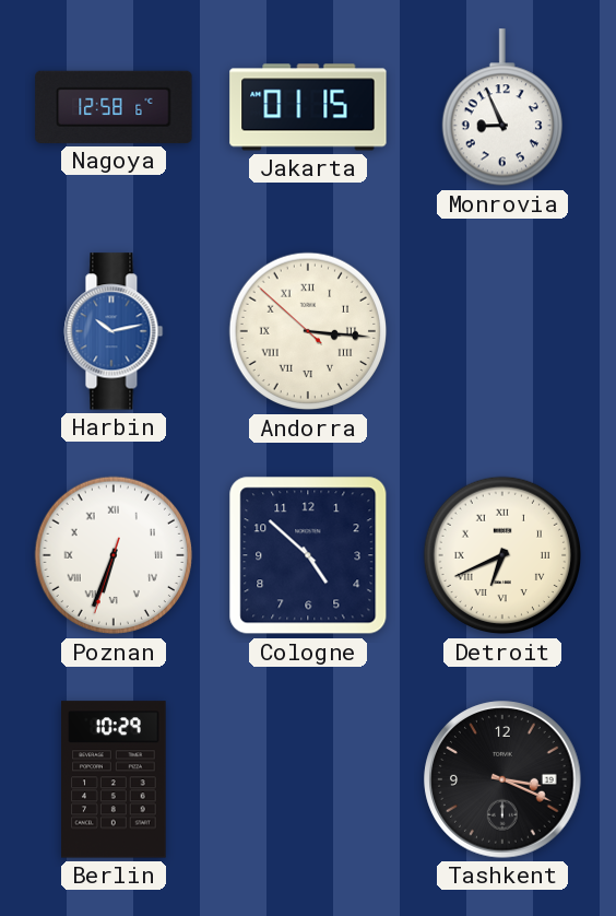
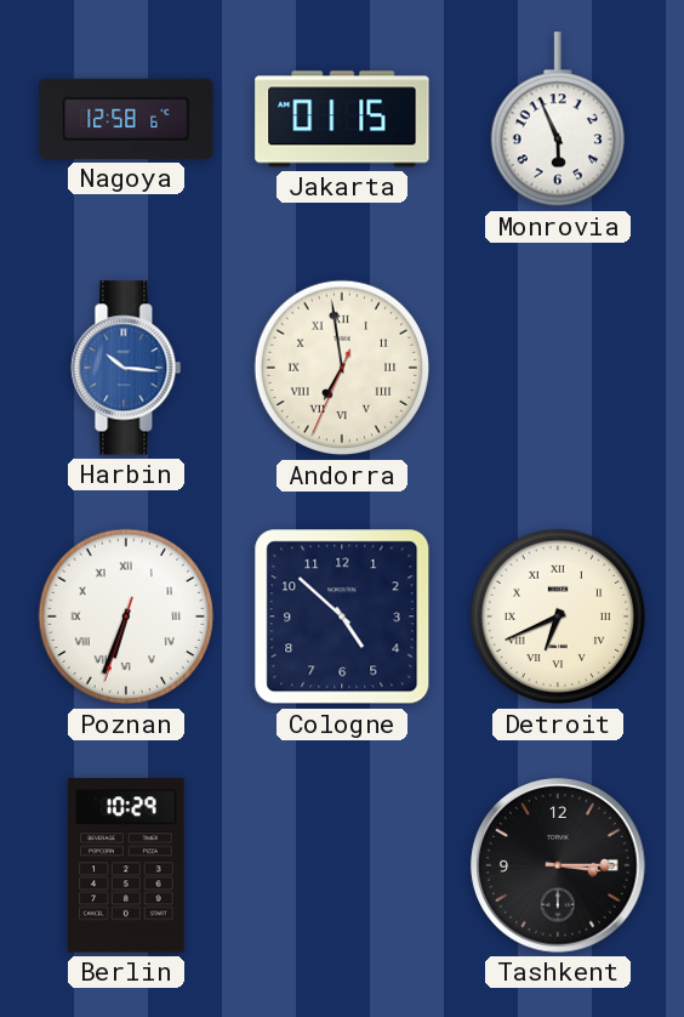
Monrovia: 8:56 -> 5:56 (558, 120)
Harbin: 10:13 -> 10:16 (126, 368)
Andorra: 3:15 -> 6:58 (342, 368)
Tashkent: 3:19 -> 3:15 (558, 865)
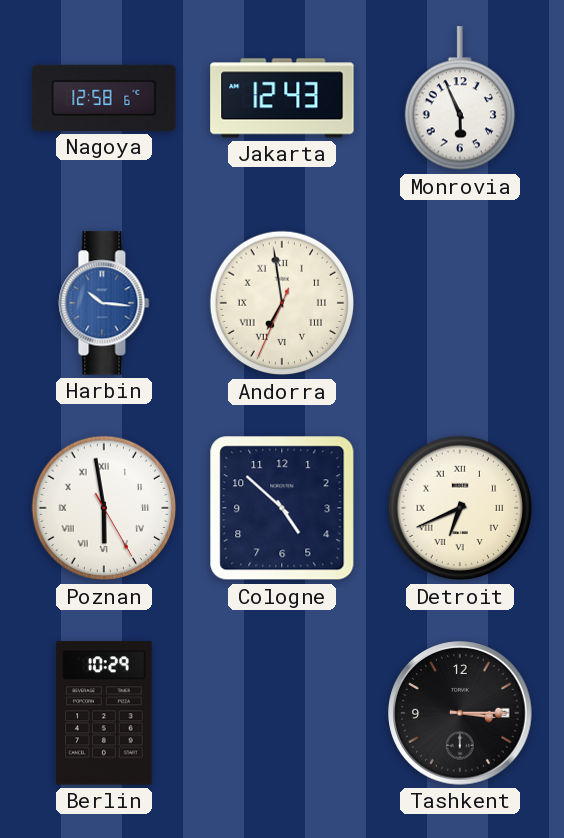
Jakarta: 01:15 -> 12:43 (282, 98)
Poznan: 6:33 -> 5:58 (104, 508)
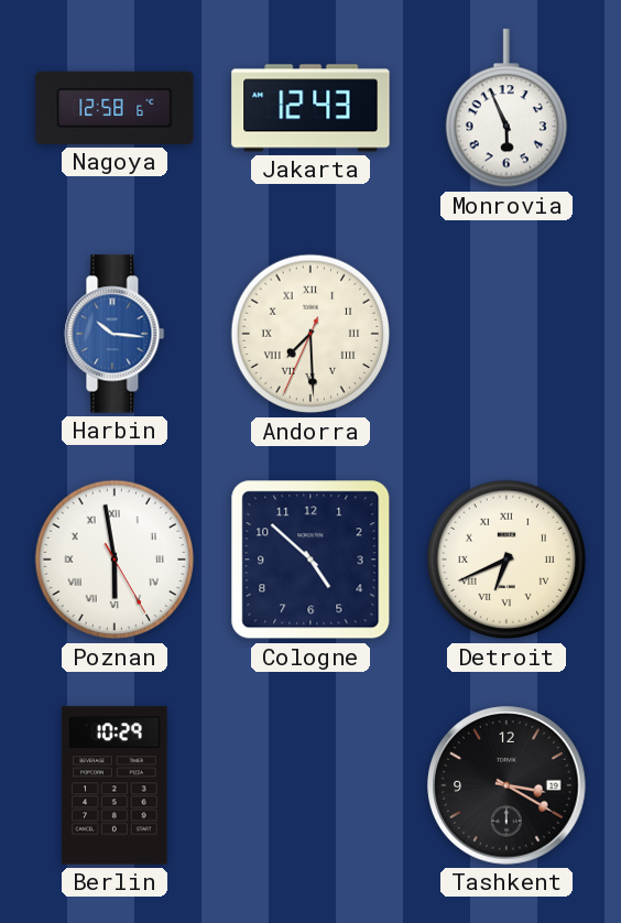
Andorra: 6:58 -> 7:29 (310, 334)
Tashkent: 3:15 -> 3:20 (506, 785)
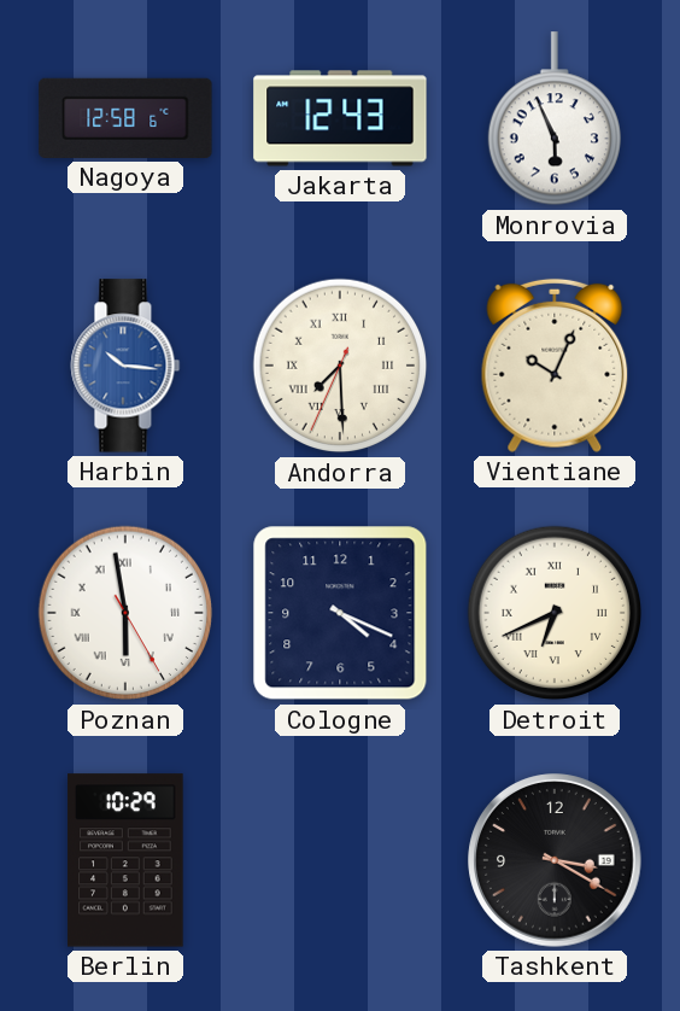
Vientiane: none -> 10:04 (555, 366)
Cologne: 4:52 -> 4:19 (340, 613)
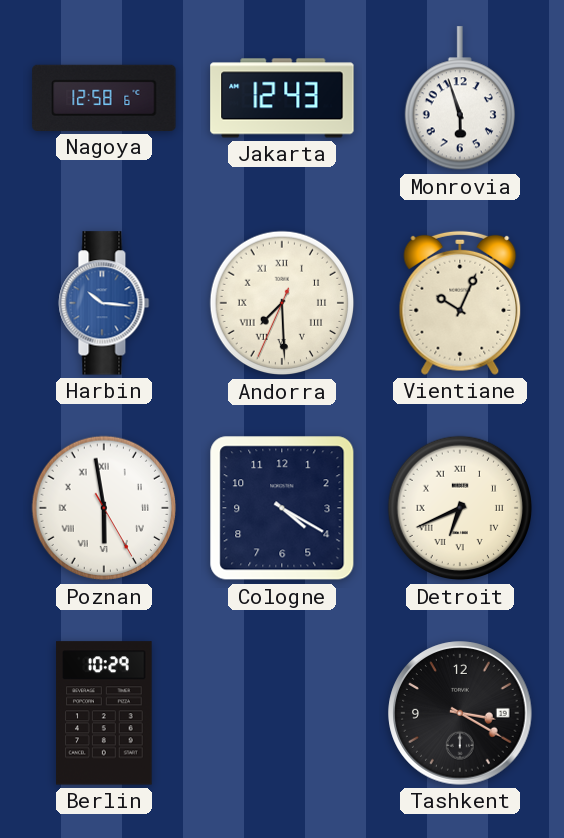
Monrovia: 5:56 -> 5:57 (460, 99)
Cologne: 4:19 -> 4:20 (282, 508)
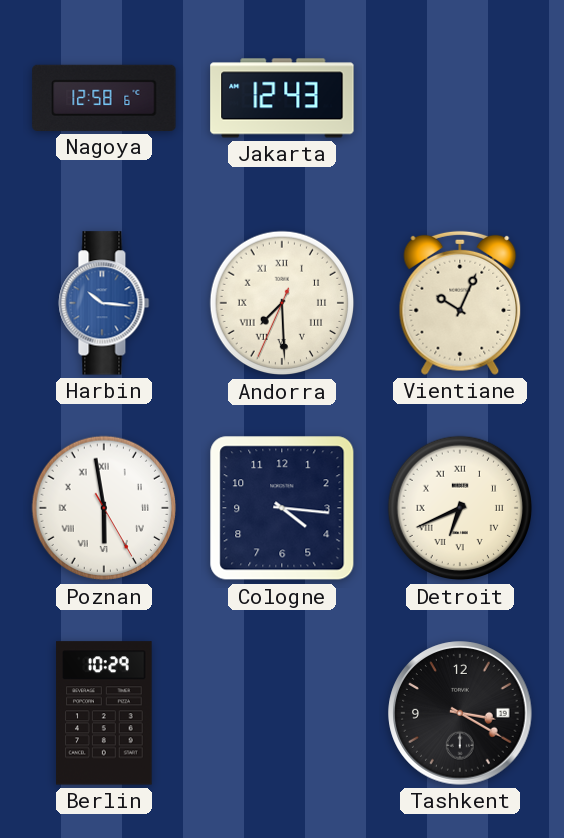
Monrovia: 5:57 -> none (460, 99)
Cologne: 4:20 -> 4:16 (282, 508)
